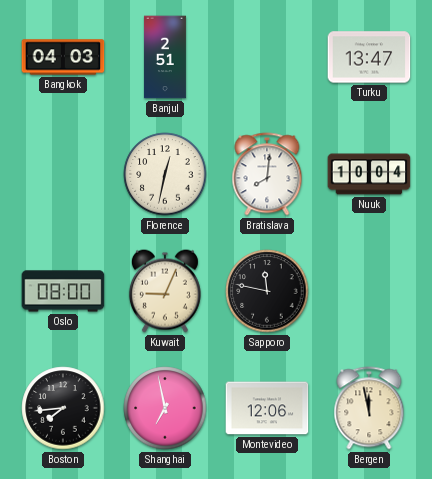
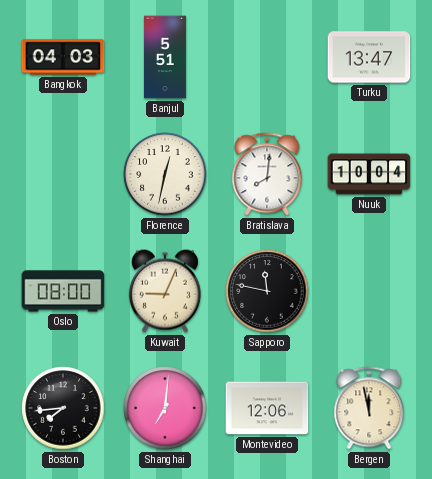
Banjul: 2:51 -> 5:51 (165, 57)
Shanghai: 6:58 -> 7:01 (165, 408)
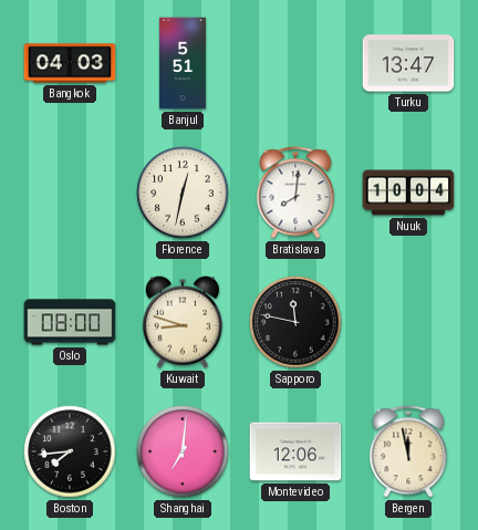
Kuwait: 9:04 -> 8:48 (183, 322)
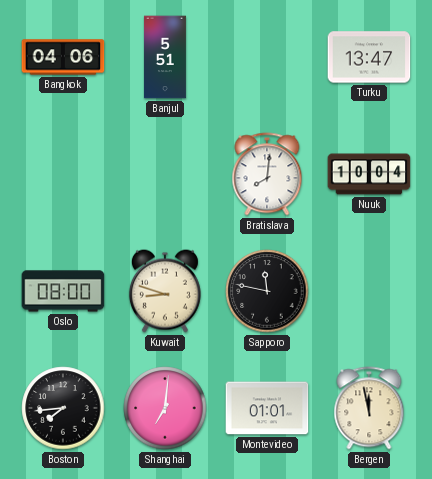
Bangkok: 04:03 -> 04:06 (63, 57)
Florence: 12:32 -> none (183, 193)
Montevideo: 12:06 -> 01:01 (267, 408)
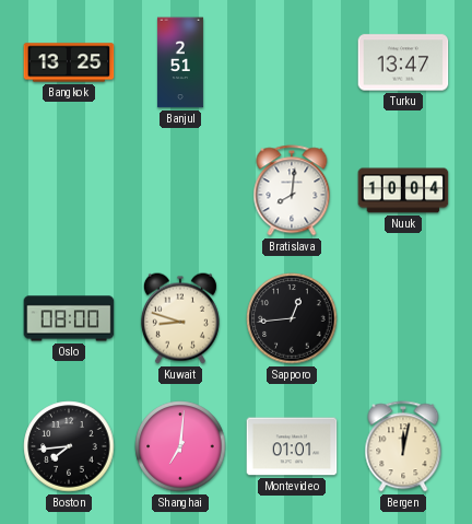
Bangkok: 04:06 -> 13:25 (69, 62)
Banjul: 5:51 -> 2:51 (180, 62)
Sapporo: 11:47 -> 12:44 (292, 318)
Bergen: 11:58 -> 12:02 (403, 446)
